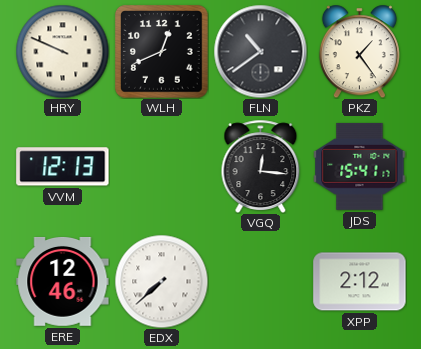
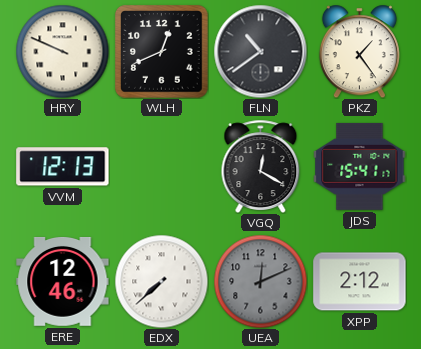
VGQ: 12:16 -> 12:20 (261, 166)
UEA: none -> 12:11 (260, 281)
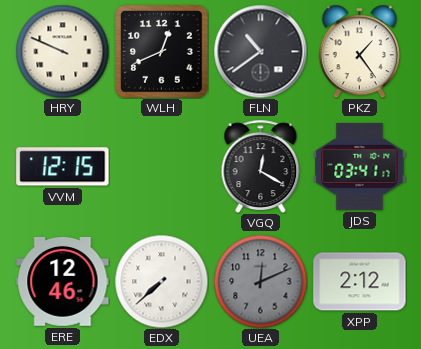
VVM: 12:13 -> 12:15 (63, 167)
JDS: 15:41 -> 03:41 (360, 166)
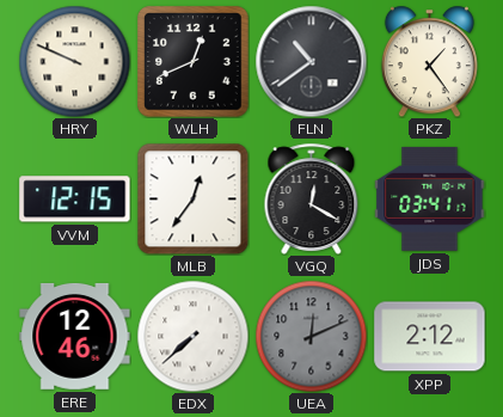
MLB: none -> 12:36 (192, 198)
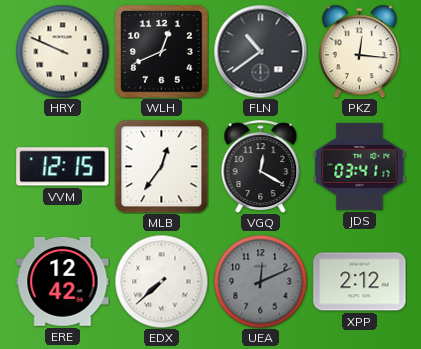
PKZ: 1:24 -> 12:16 (359, 51)
ERE: 12:46 -> 12:42 (63, 281)
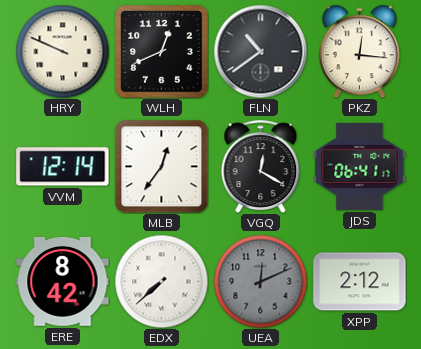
VVM: 12:15 -> 12:14 (63, 167)
JDS: 03:41 -> 06:41 (360, 166)
ERE: 12:42 -> 8:42 (63, 281)
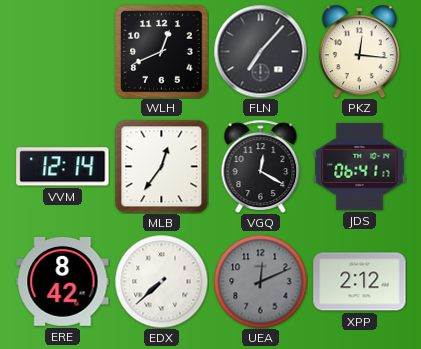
HRY: 9:49 -> none (62, 51)
FLN: 10:39 -> 7:07 (260, 51)
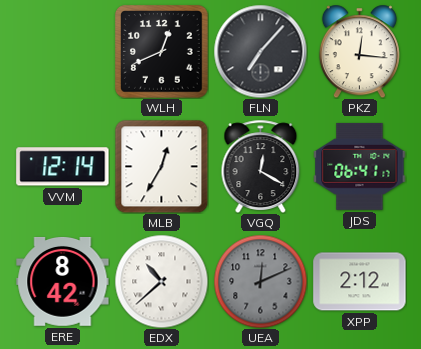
MLB: 12:36 -> 12:35 (161, 166)
EDX: 7:38 -> 10:38 (161, 281)
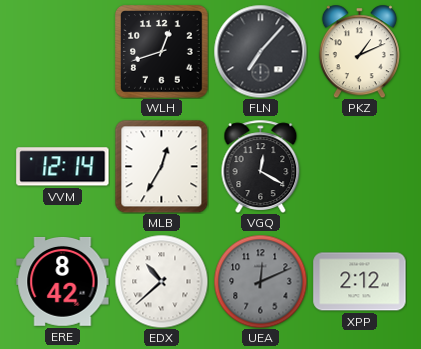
WLH: 12:41 -> 12:42 (162, 52)
PKZ: 12:16 -> 1:11 (359, 51)
JDS: 06:41 -> none (360, 166)
